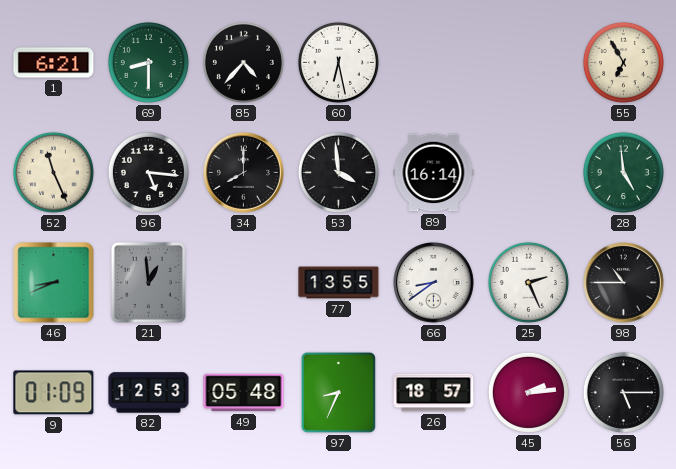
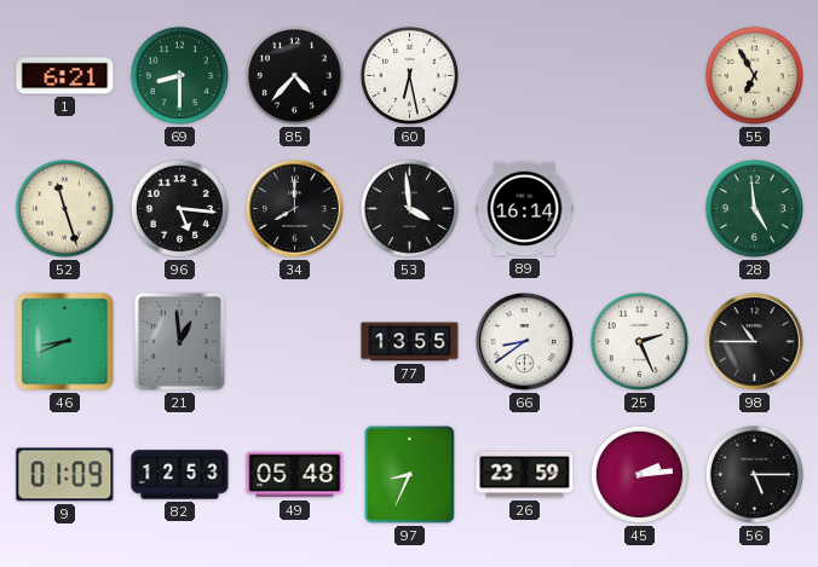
52: 11:26 -> 11:27 (64, 208)
26: 18:57 -> 23:59 (525, 475)
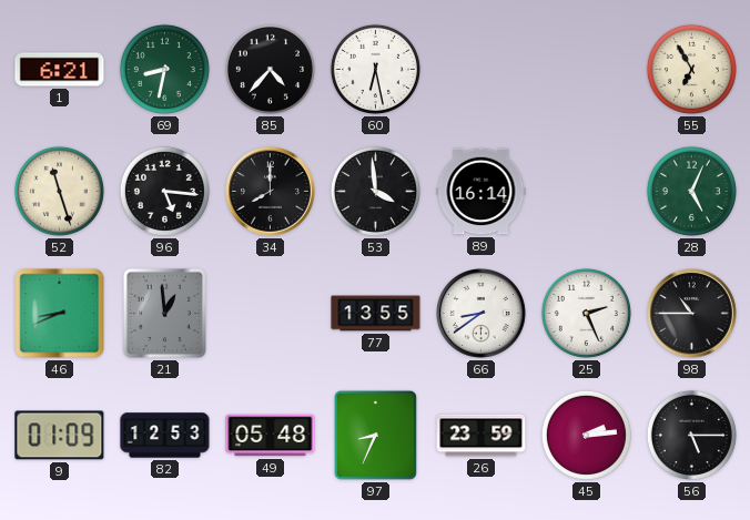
69: 8:30 -> 8:32 (164, 69)
28: 4:59 -> 5:04 (691, 191)
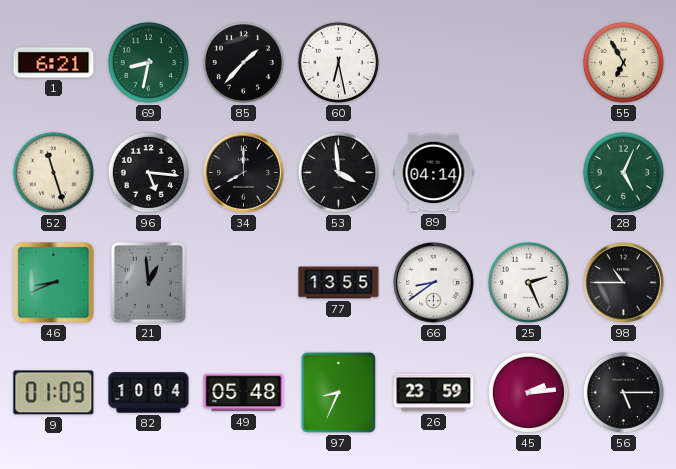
85: 4:37 -> 1:37 (243, 62)
89: 16:14 -> 04:14 (434, 173)
82: 12:53 -> 10:04 (149, 393)
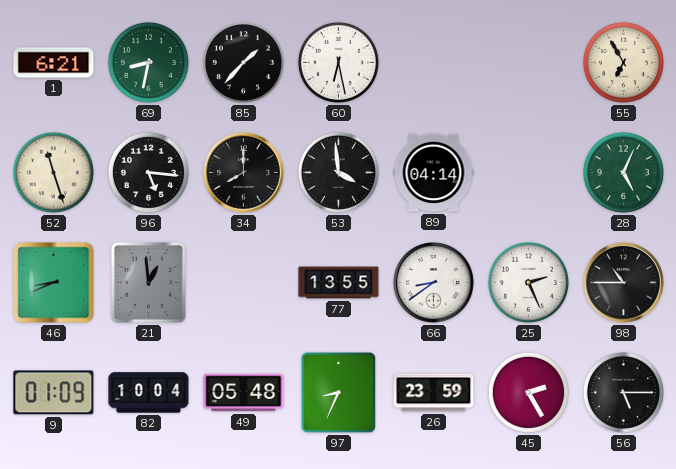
45: 2:14 -> 2:25 (528, 392)
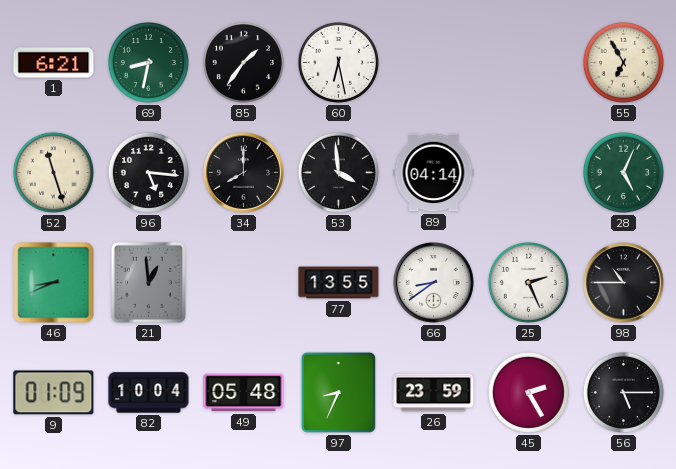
85: 1:37 -> 1:36 (243, 62)
